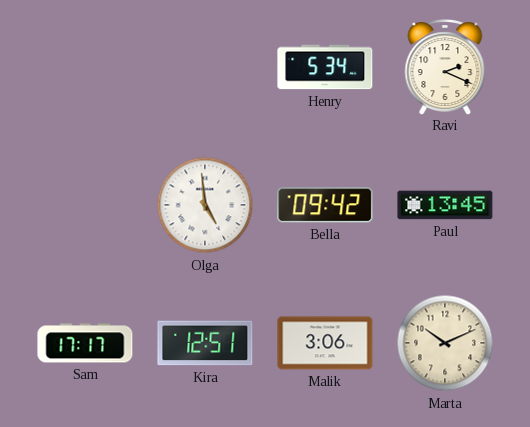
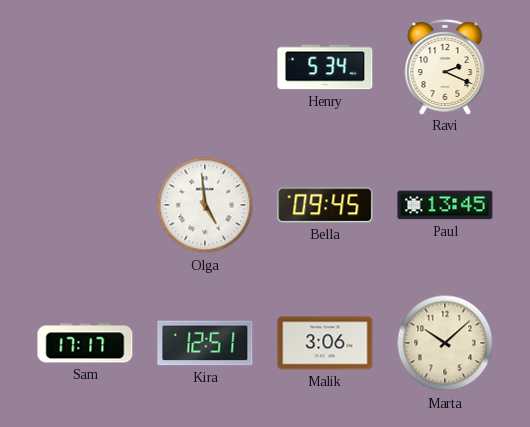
Bella: 09:42 -> 09:45 (325, 205)
Marta: 10:11 -> 10:08 (445, 343)
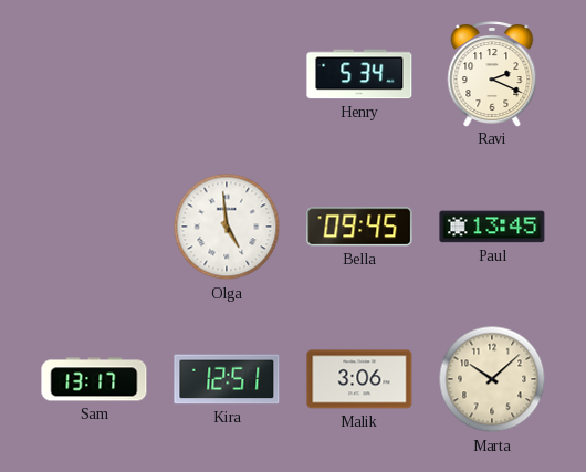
Sam: 17:17 -> 13:17 (94, 379)
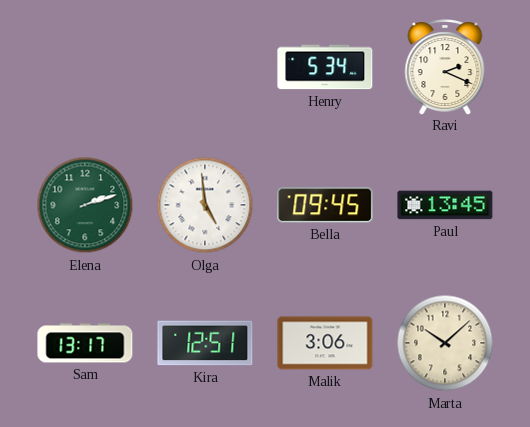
Elena: none -> 2:12 (85, 205)
